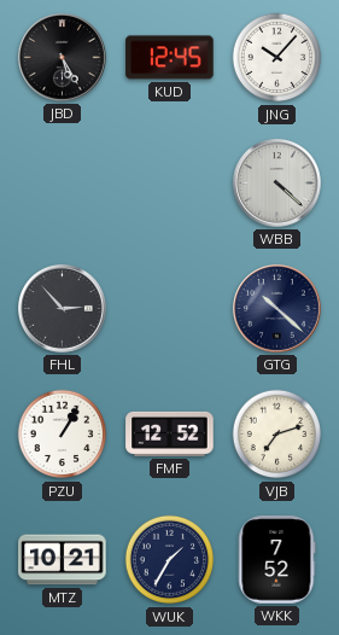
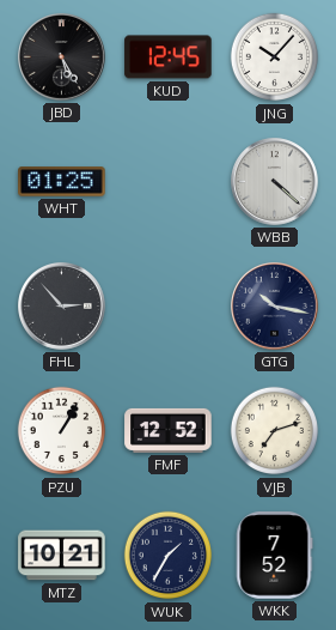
WHT: none -> 01:25 (62, 182)
GTG: 10:22 -> 10:17 (275, 307)
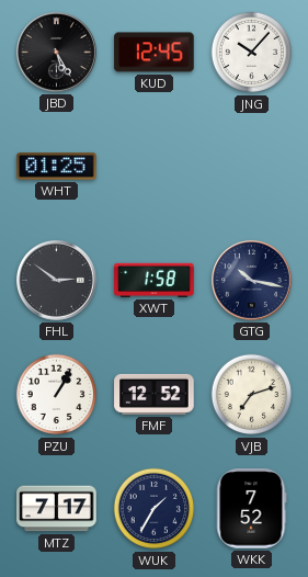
WBB: 4:22 -> none (275, 182)
FHL: 2:53 -> 2:51 (57, 281)
XWT: none -> 1:58 (155, 280)
MTZ: 10:21 -> 7:17 (57, 509)
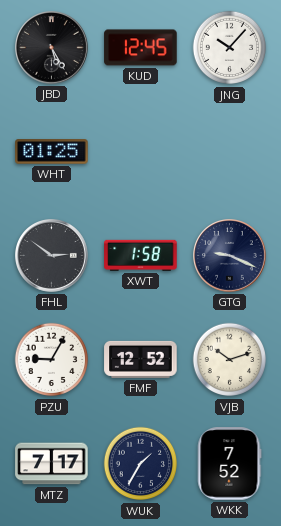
GTG: 10:17 -> 9:19 (230, 256)
PZU: 1:05 -> 9:05 (52, 360)
VJB: 7:12 -> 10:12 (230, 360)
